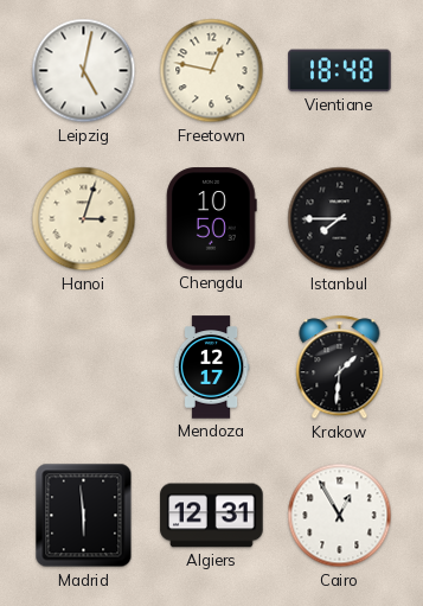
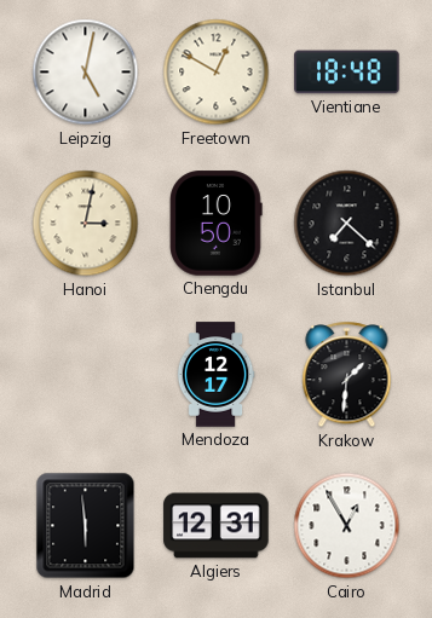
Freetown: 12:47 -> 12:50 (217, 73)
Hanoi: 3:03 -> 3:02 (86, 224)
Istanbul: 7:45 -> 7:22 (347, 224)
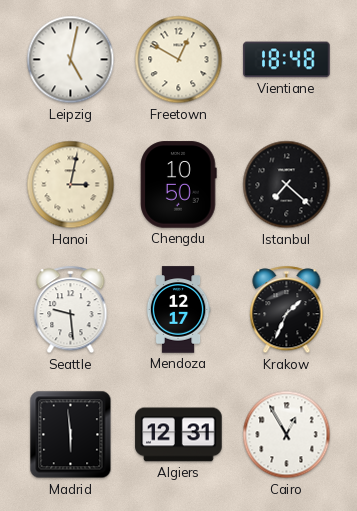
Seattle: none -> 9:29 (71, 310)
Krakow: 1:31 -> 1:34 (287, 310)
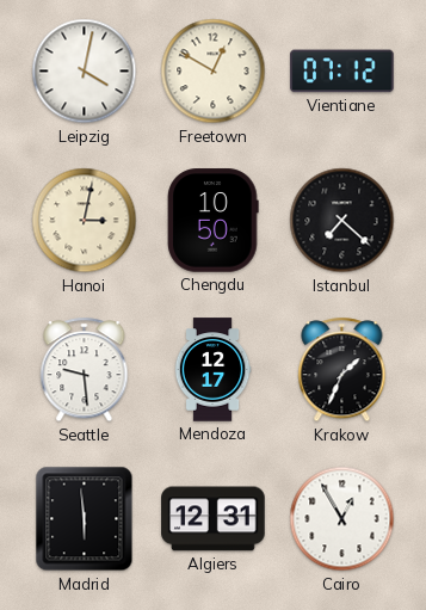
Leipzig: 5:02 -> 4:02 (85, 72)
Vientiane: 18:48 -> 07:12 (342, 72)
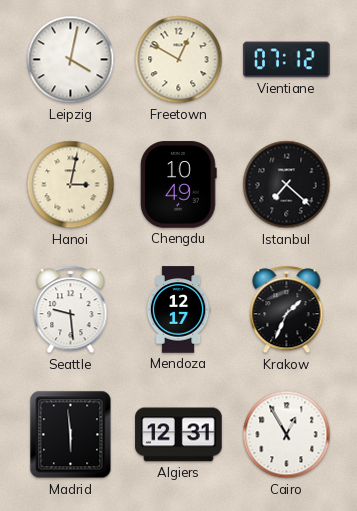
Chengdu: 10:50 -> 10:49 (179, 185)
